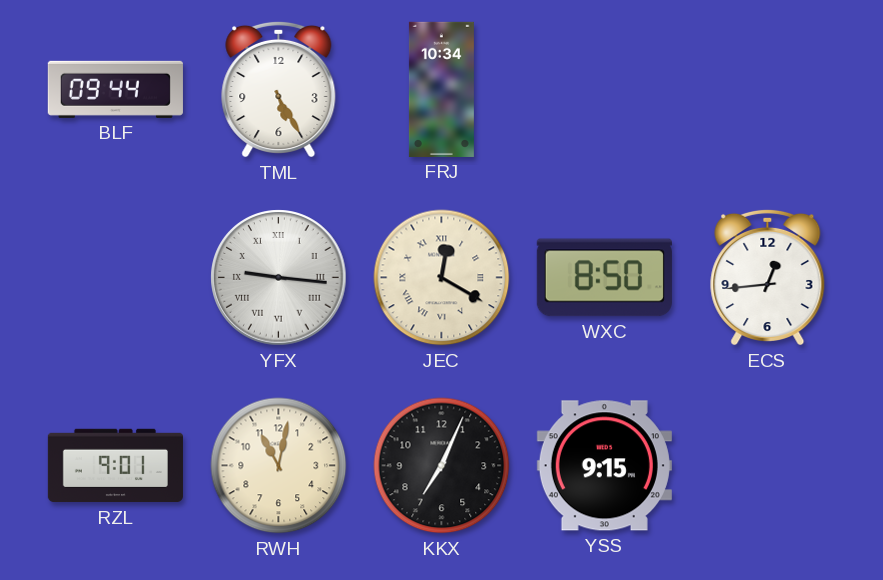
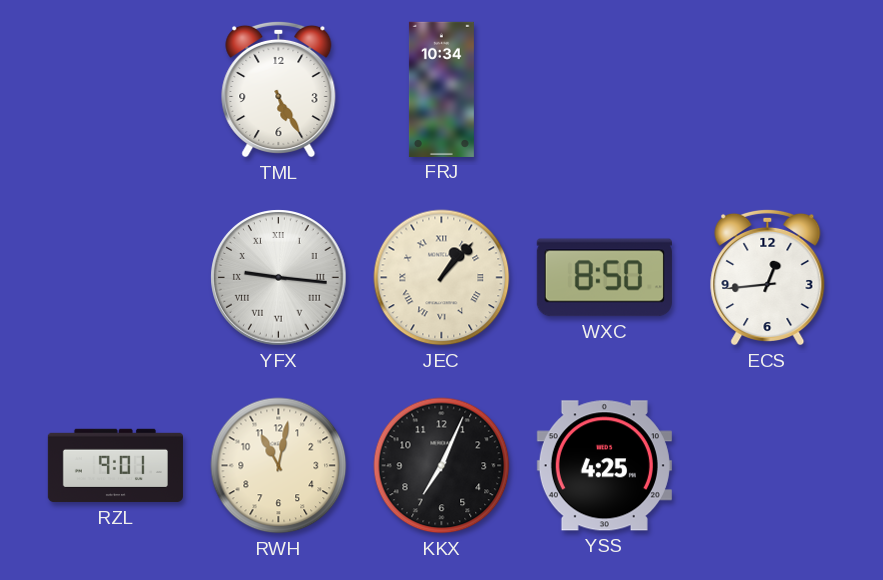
BLF: 09:44 -> none (115, 89)
JEC: 12:20 -> 1:07 (442, 278)
YSS: 9:15 -> 4:25 (604, 466)
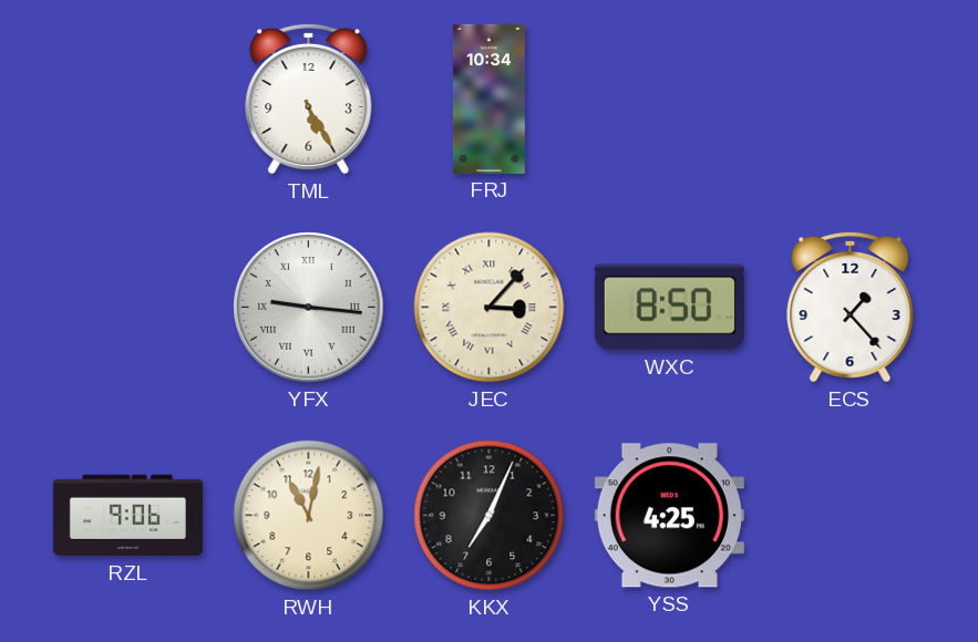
JEC: 1:07 -> 3:07 (490, 308)
ECS: 12:44 -> 1:23 (851, 307)
RZL: 9:01 -> 9:06 (127, 516)
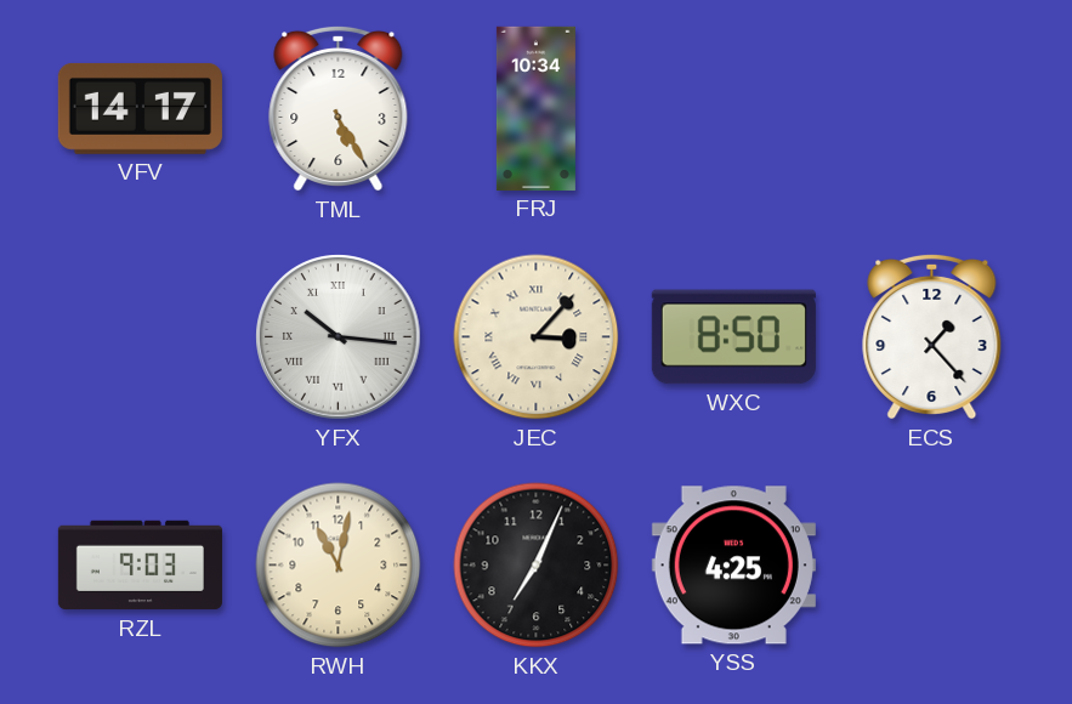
VFV: none -> 14:17 (140, 108)
YFX: 9:16 -> 10:16 (339, 337)
RZL: 9:06 -> 9:03 (140, 566)
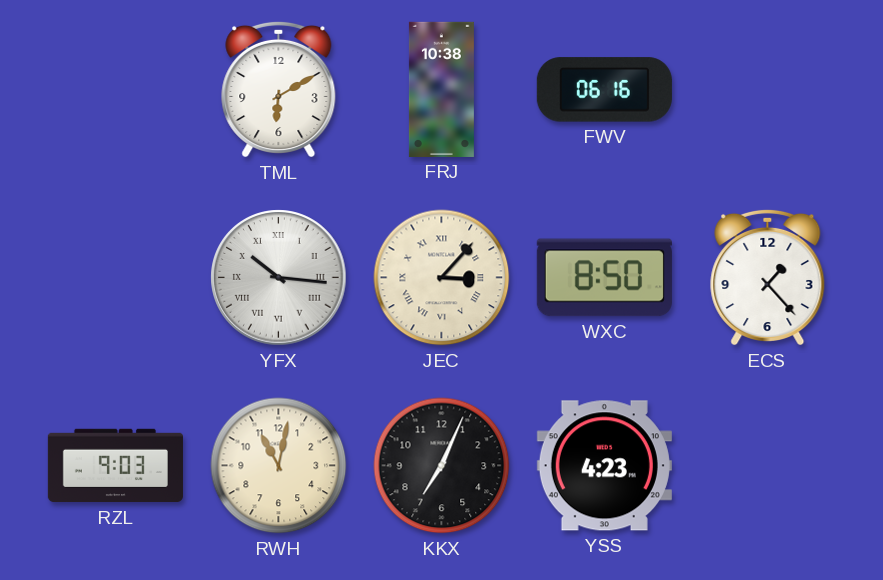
VFV: 14:17 -> none (140, 108)
TML: 5:25 -> 6:10 (279, 89)
FRJ: 10:34 -> 10:38 (441, 89)
FWV: none -> 06:16 (604, 90)
YSS: 4:25 -> 4:23 (604, 466)
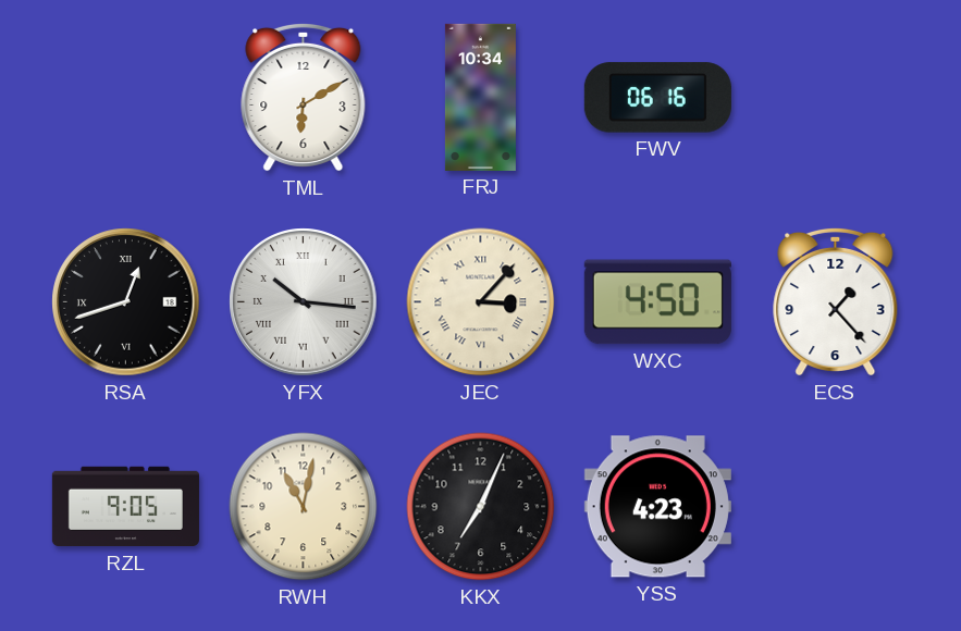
FRJ: 10:38 -> 10:34 (480, 97)
RSA: none -> 12:42 (126, 302)
WXC: 8:50 -> 4:50 (657, 302)
RZL: 9:03 -> 9:05 (125, 507)
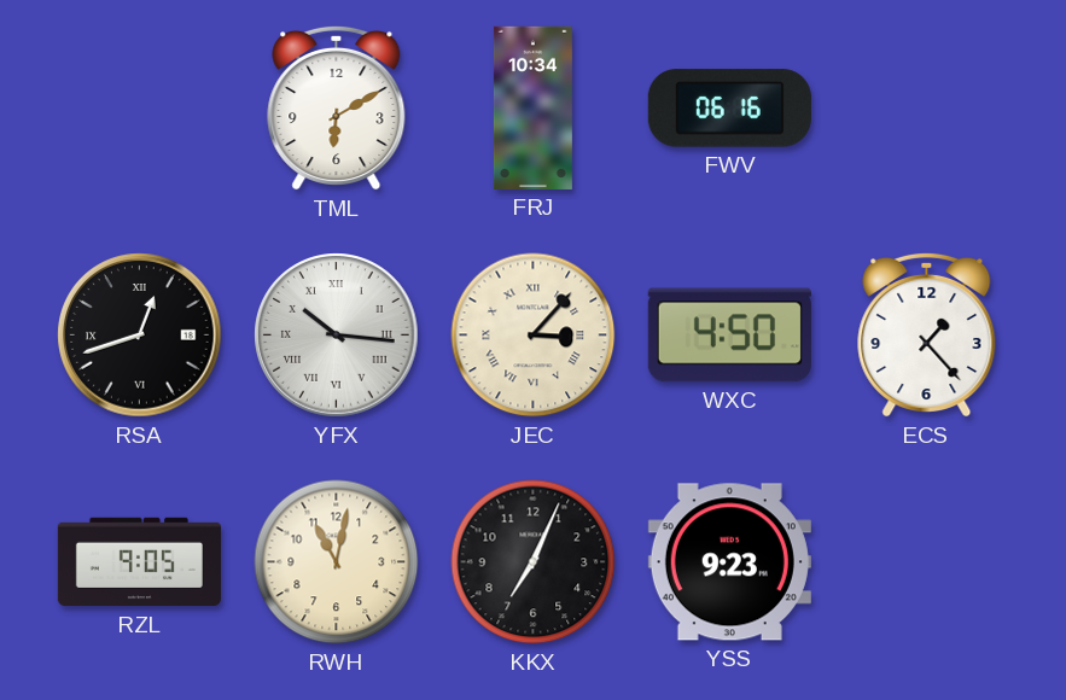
YSS: 4:23 -> 9:23 (729, 562)
